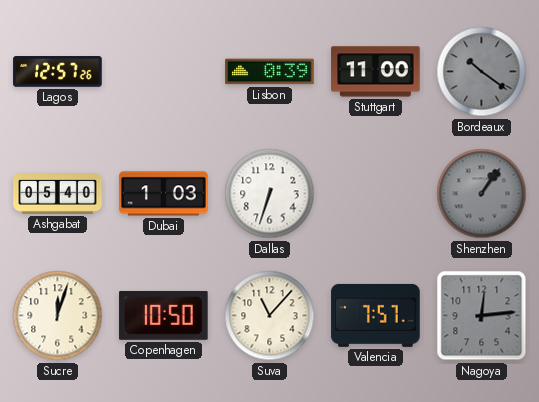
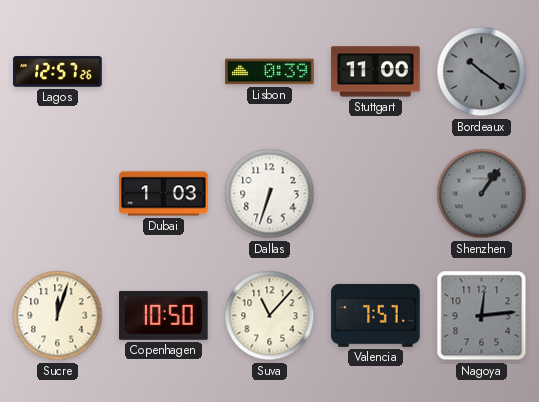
Ashgabat: 05:40 -> none (58, 194)
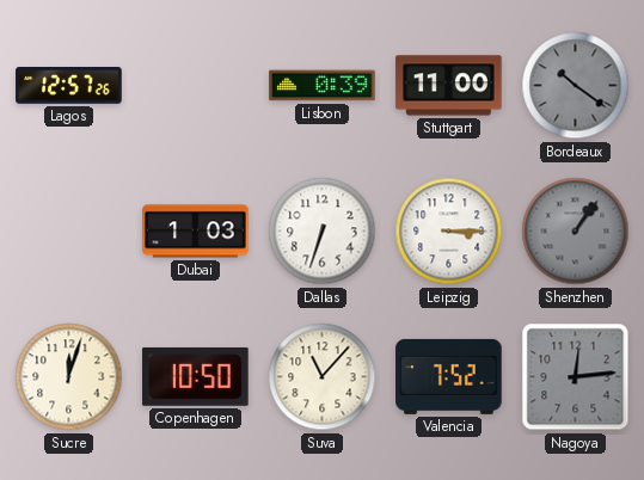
Leipzig: none -> 3:15 (449, 232)
Valencia: 7:57 -> 7:52 (449, 376)
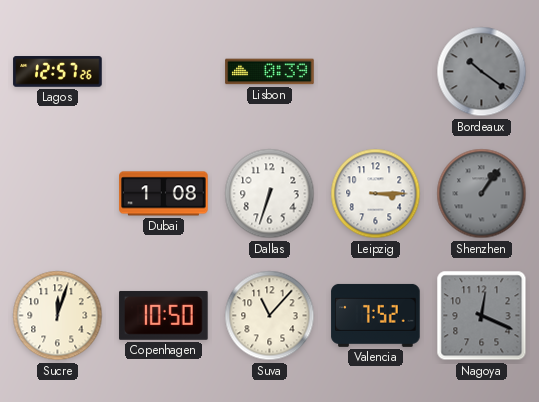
Stuttgart: 11:00 -> none (449, 86)
Dubai: 1:03 -> 1:08 (164, 194)
Nagoya: 12:14 -> 12:19 (482, 316)
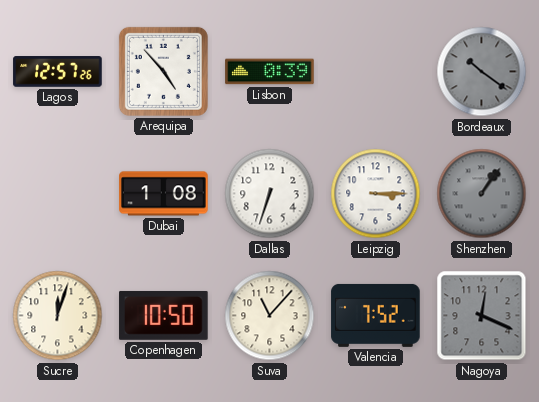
Arequipa: none -> 4:53 (163, 71)
